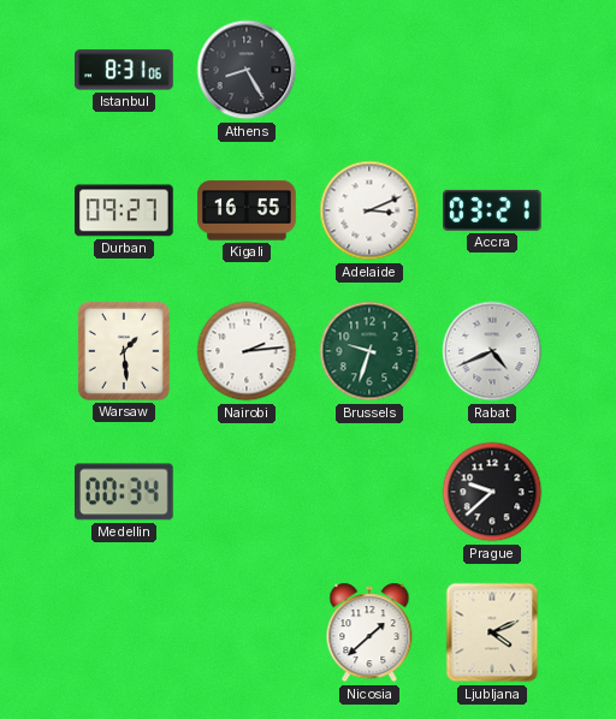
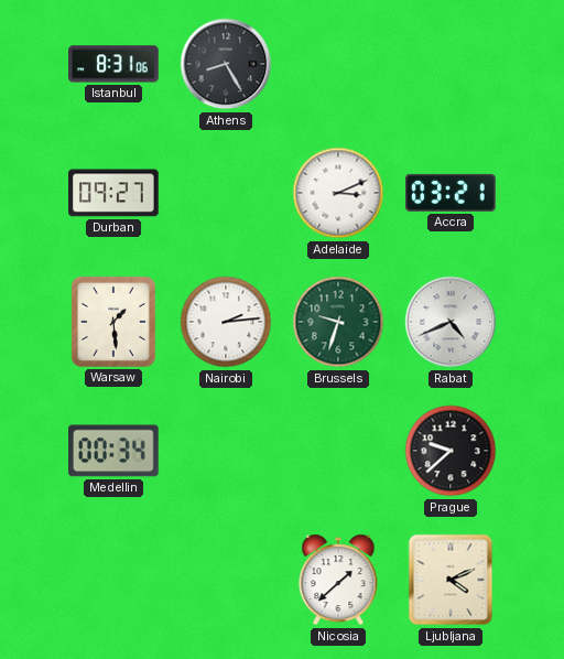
Kigali: 16:55 -> none (247, 210)
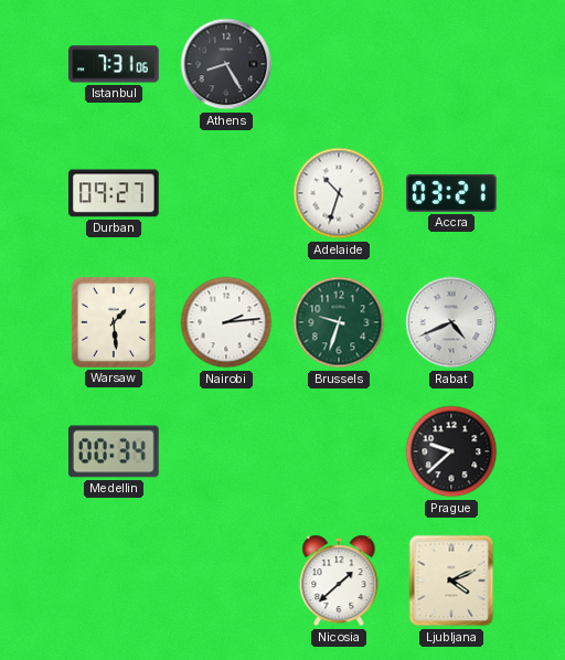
Istanbul: 8:31 -> 7:31 (114, 64)
Adelaide: 3:11 -> 10:33 (339, 193)
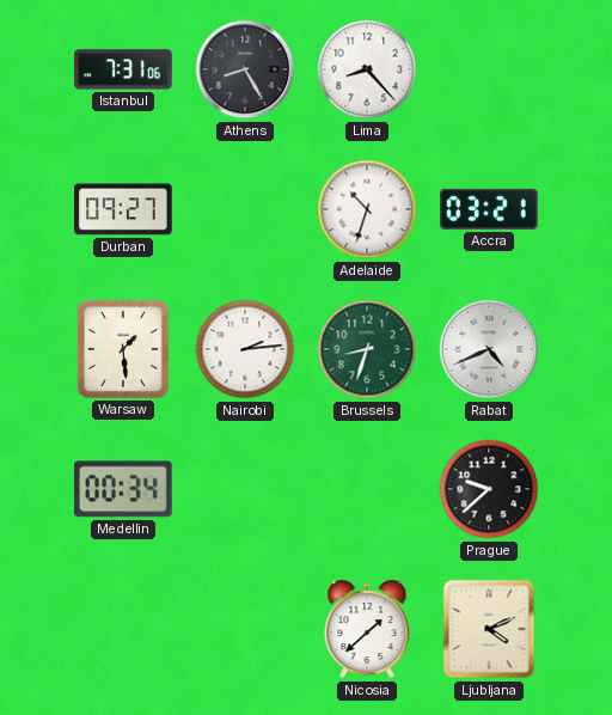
Lima: none -> 8:23 (367, 69)
Brussels: 9:33 -> 8:33 (367, 349)
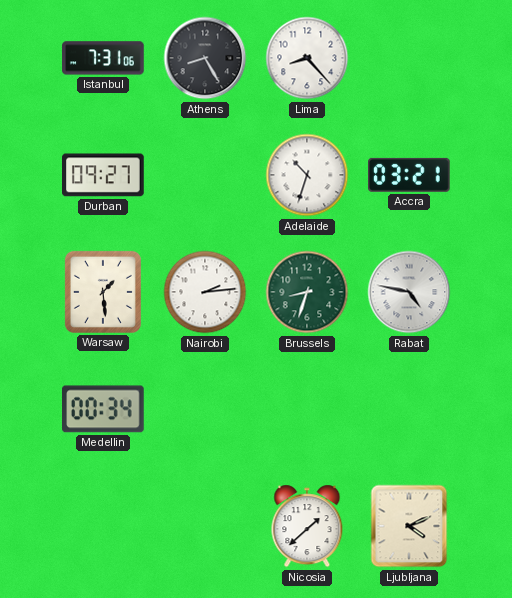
Rabat: 4:41 -> 4:47 (409, 292)
Prague: 9:38 -> none (489, 489)
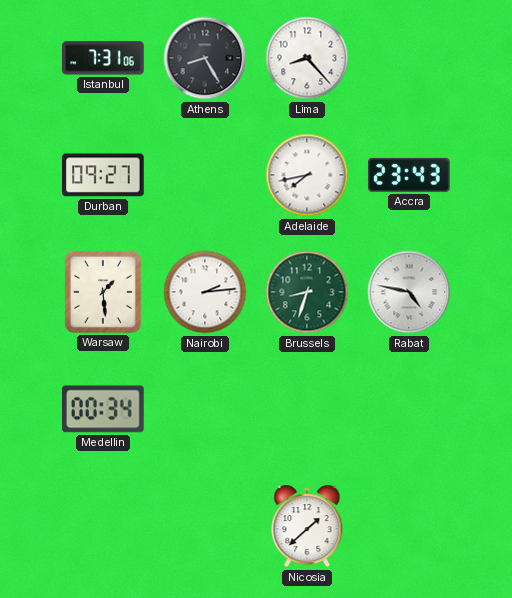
Adelaide: 10:33 -> 7:43 (307, 175)
Accra: 03:21 -> 23:43 (410, 175)
Ljubljana: 4:11 -> none (409, 526)
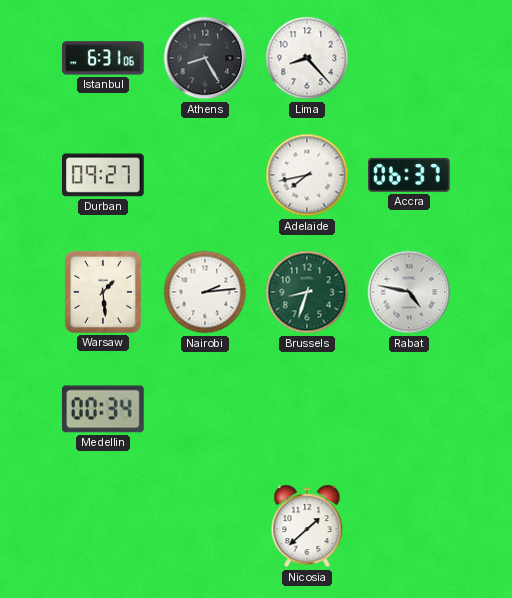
Istanbul: 7:31 -> 6:31 (103, 58)
Accra: 23:43 -> 06:37 (410, 175)
